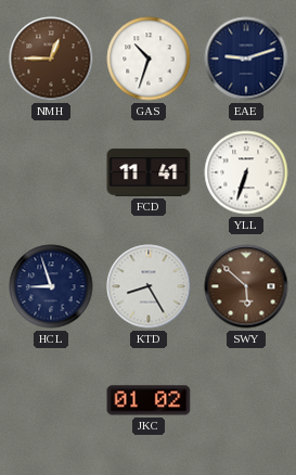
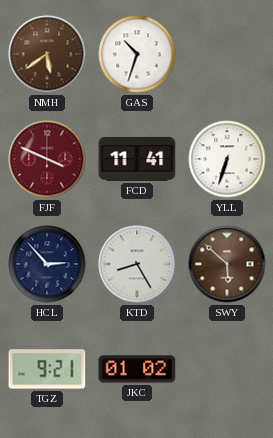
NMH: 12:45 -> 5:39 (47, 54)
EAE: 9:12 -> none (246, 59)
FJF: none -> 3:49 (47, 159)
HCL: 8:57 -> 2:53 (47, 264)
TGZ: none -> 9:21 (47, 369)
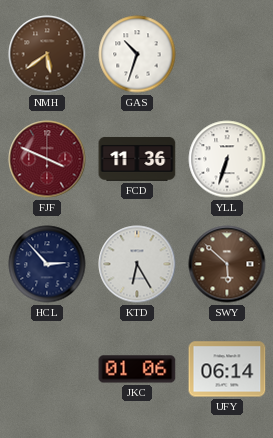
FCD: 11:41 -> 11:36 (137, 159)
KTD: 8:25 -> 6:25 (137, 264)
TGZ: 9:21 -> none (47, 369)
JKC: 01:02 -> 01:06 (137, 369)
UFY: none -> 06:14 (227, 369)
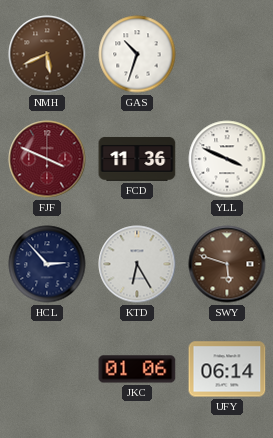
NMH: 5:39 -> 5:41 (47, 54)
YLL: 6:33 -> 3:49 (227, 159)
SWY: 5:52 -> 5:48 (227, 264)
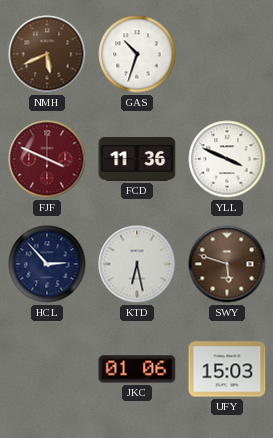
KTD: 6:25 -> 6:28 (137, 264)
UFY: 06:14 -> 15:03 (227, 369)
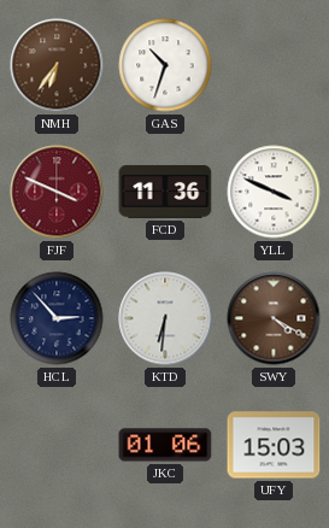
NMH: 5:41 -> 6:36 (57, 65)
KTD: 6:28 -> 6:31 (165, 318)
SWY: 5:48 -> 4:20 (274, 318)
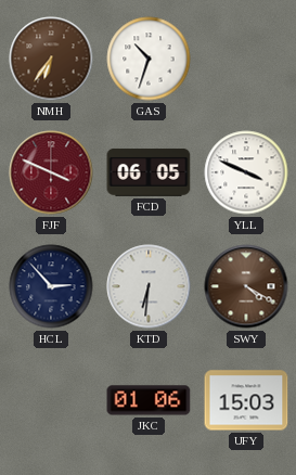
FCD: 11:36 -> 06:05 (149, 172)
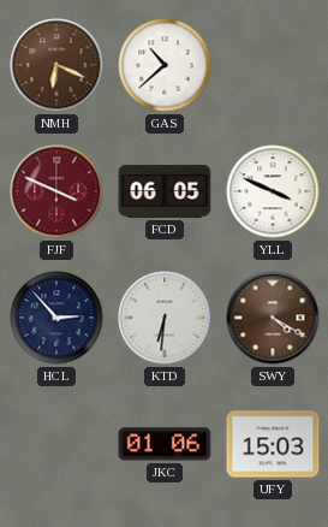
NMH: 6:36 -> 6:19 (56, 65)
GAS: 10:33 -> 10:38 (165, 65)
